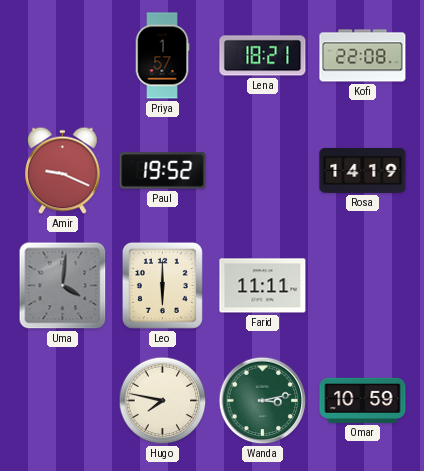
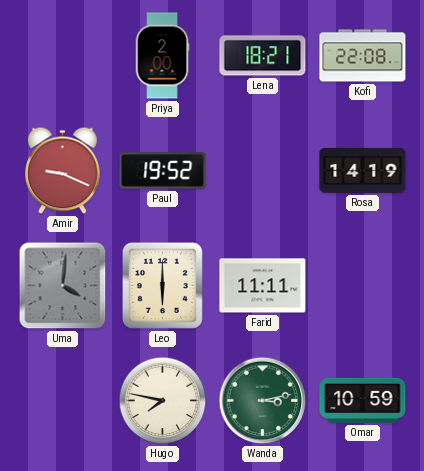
Priya: 1:57 -> 2:00 (162, 56)
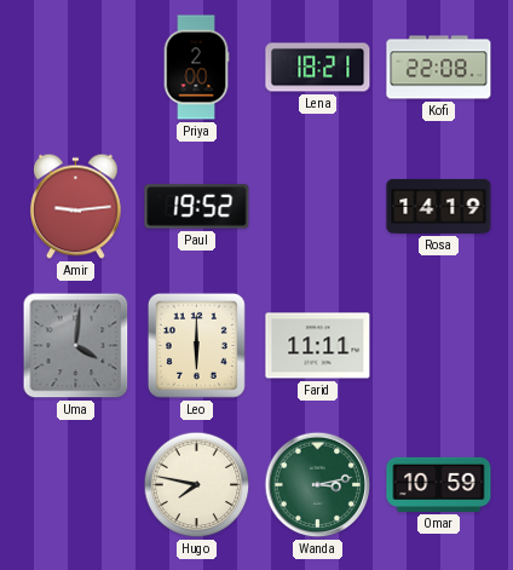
Amir: 9:19 -> 9:14 (76, 207)
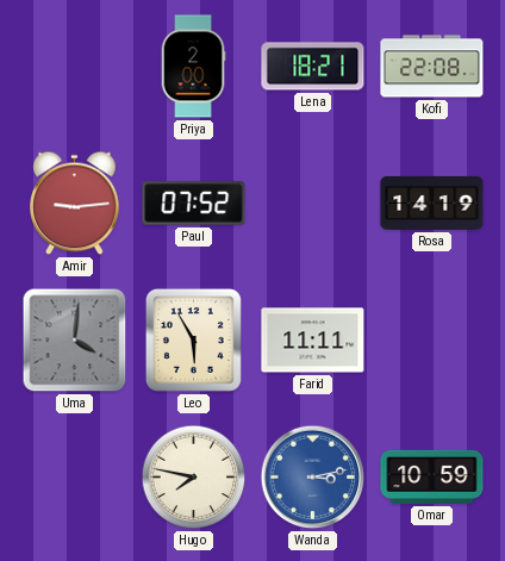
Paul: 19:52 -> 07:52 (194, 204)
Leo: 6:00 -> 5:55 (193, 339)
Wanda dial: green -> blue (313, 478)
